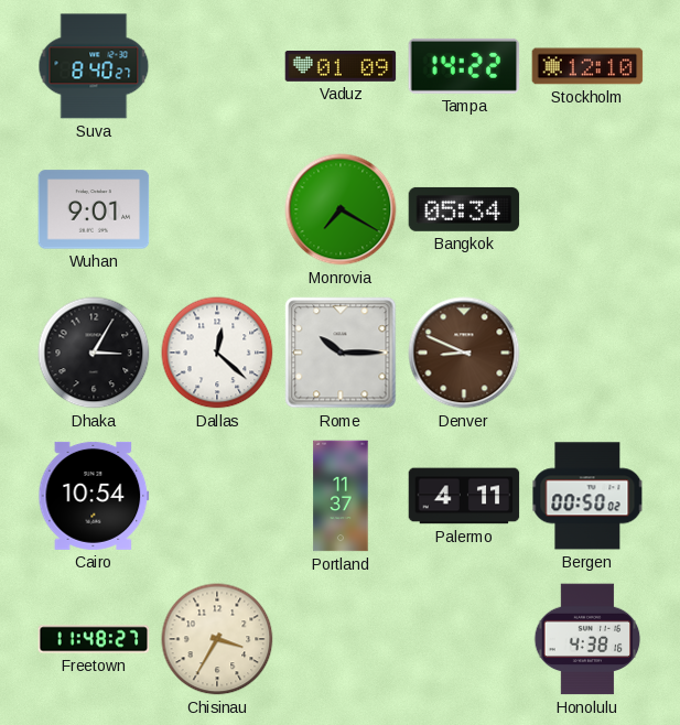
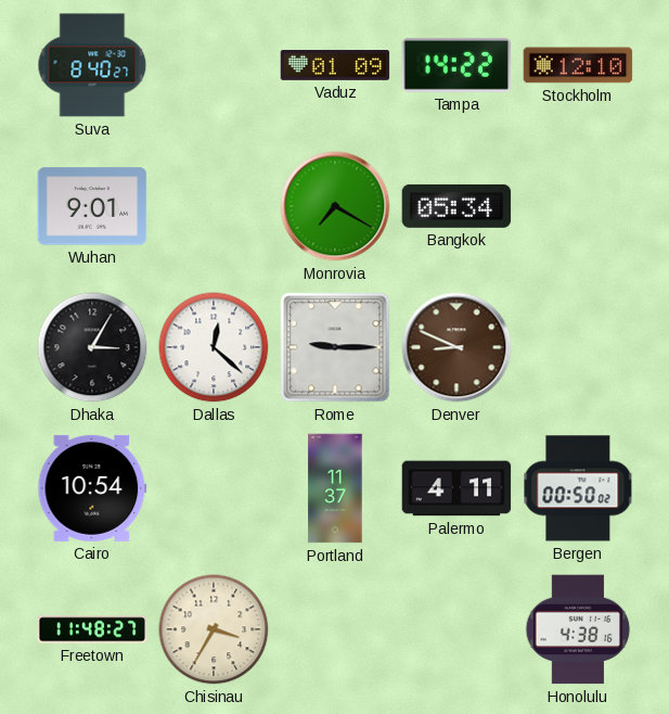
Rome: 10:15 -> 9:15 (335, 347)
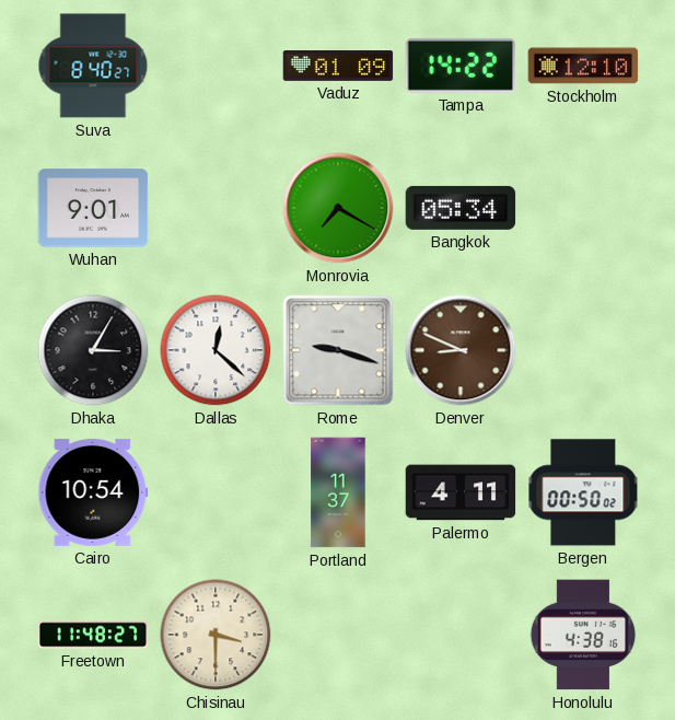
Rome: 9:15 -> 9:18 (338, 350)
Chisinau: 3:35 -> 3:30 (216, 635)
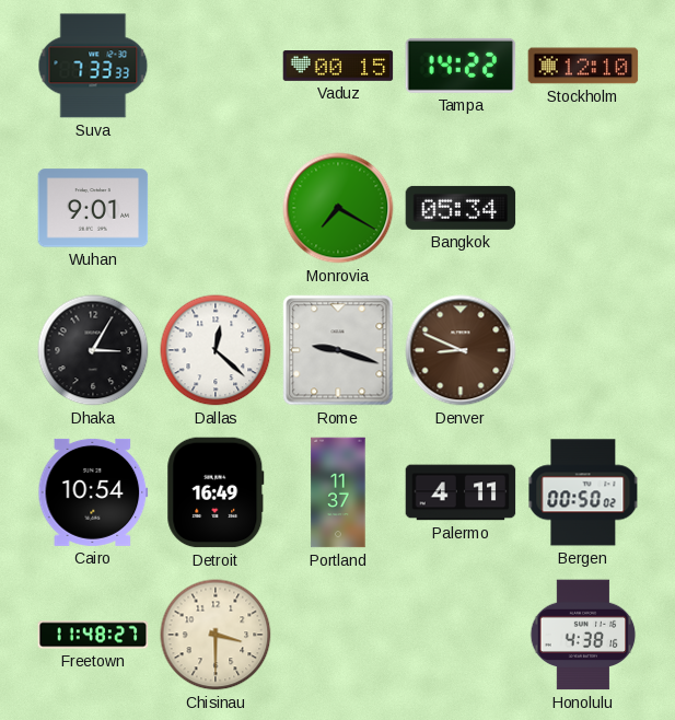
Suva: 8:40 -> 7:33 (93, 66)
Vaduz: 01:09 -> 00:15 (338, 67)
Detroit: none -> 16:49 (216, 492)
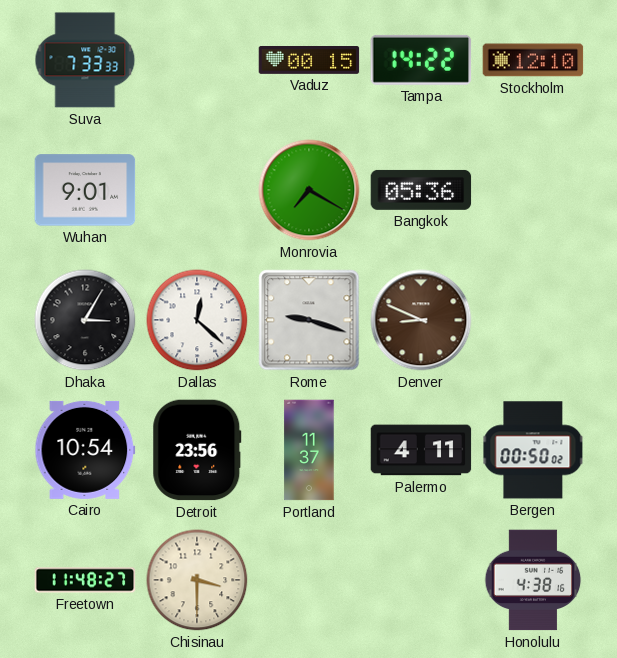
Bangkok: 05:34 -> 05:36 (421, 190)
Detroit: 16:49 -> 23:56 (197, 450)
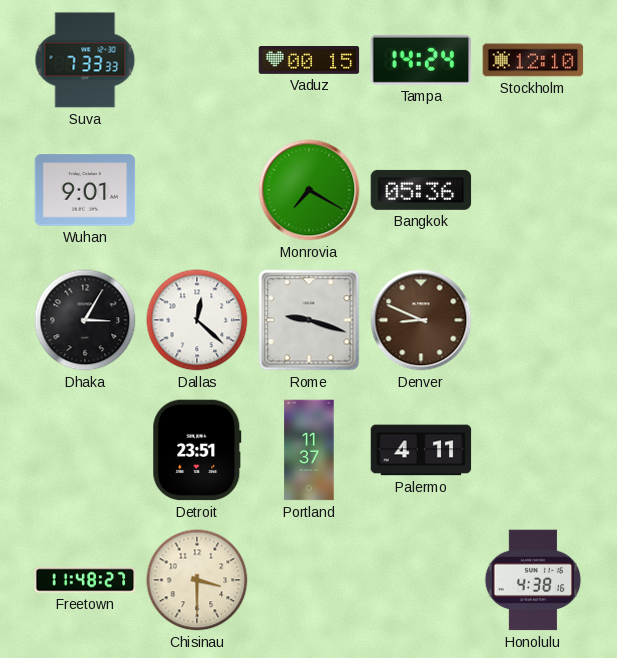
Tampa: 14:22 -> 14:24 (421, 60)
Cairo: 10:54 -> none (85, 450)
Detroit: 23:56 -> 23:51 (197, 450)
Bergen: 00:50 -> none (533, 450)
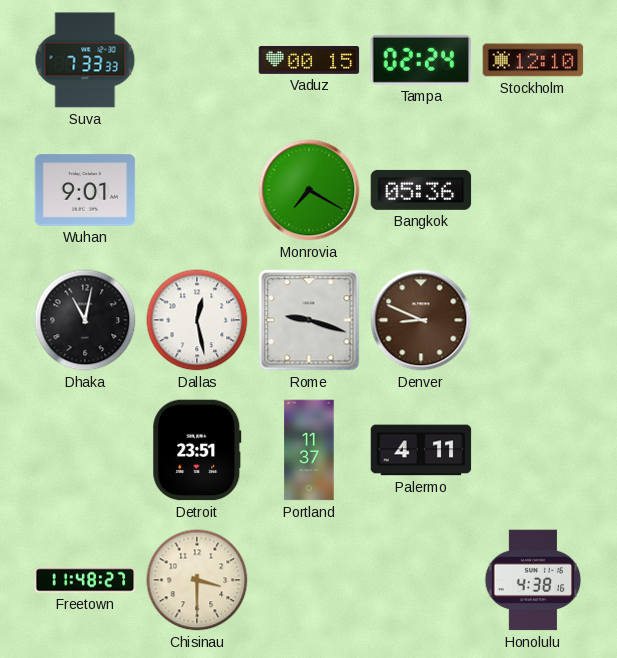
Tampa: 14:24 -> 02:24 (421, 60)
Dhaka: 3:05 -> 11:02 (85, 320)
Dallas: 12:22 -> 12:28 (197, 320)
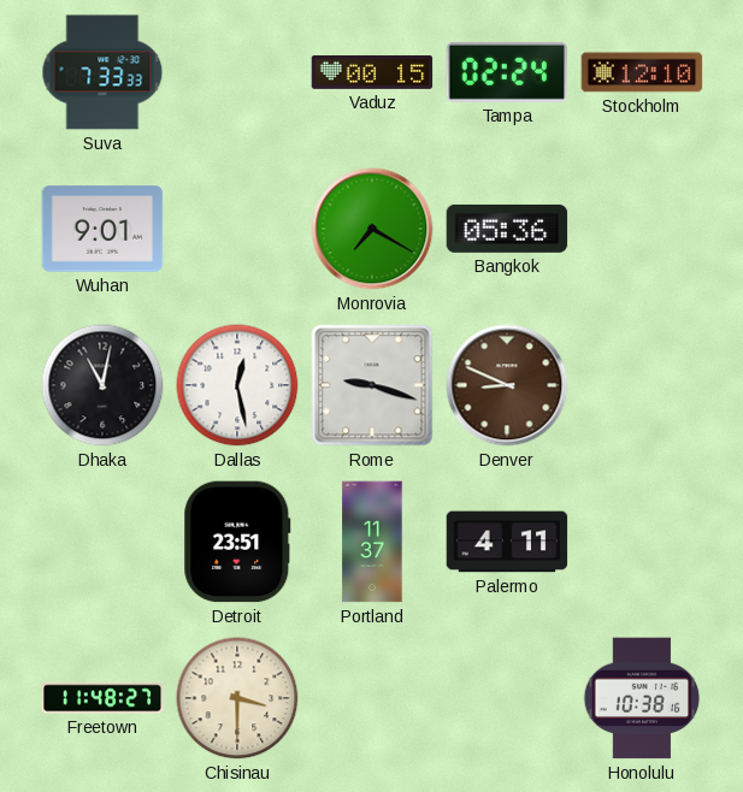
Honolulu: 4:38 -> 10:38 (642, 698)
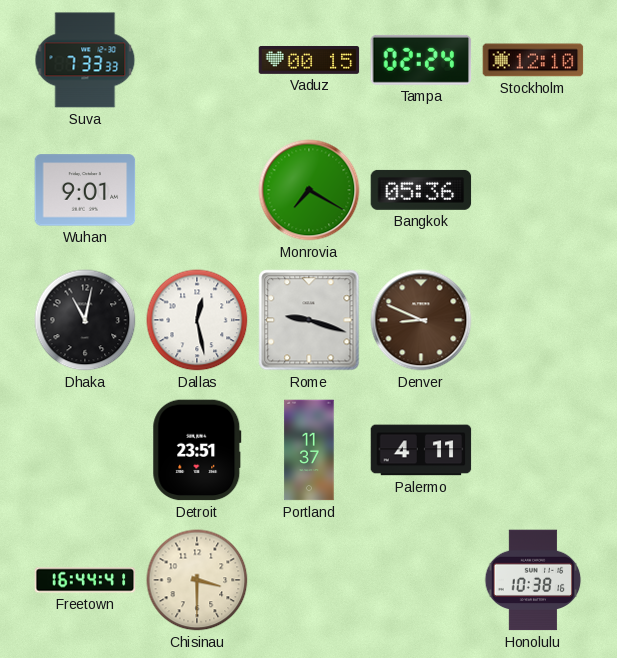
Freetown: 11:48 -> 16:44 (85, 580)
